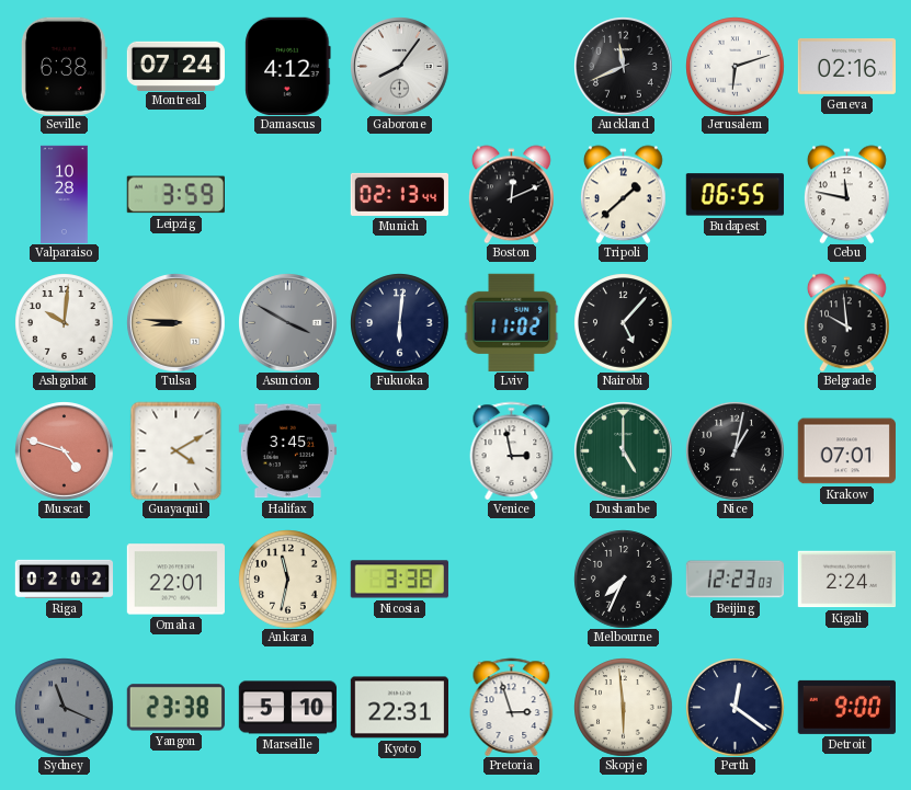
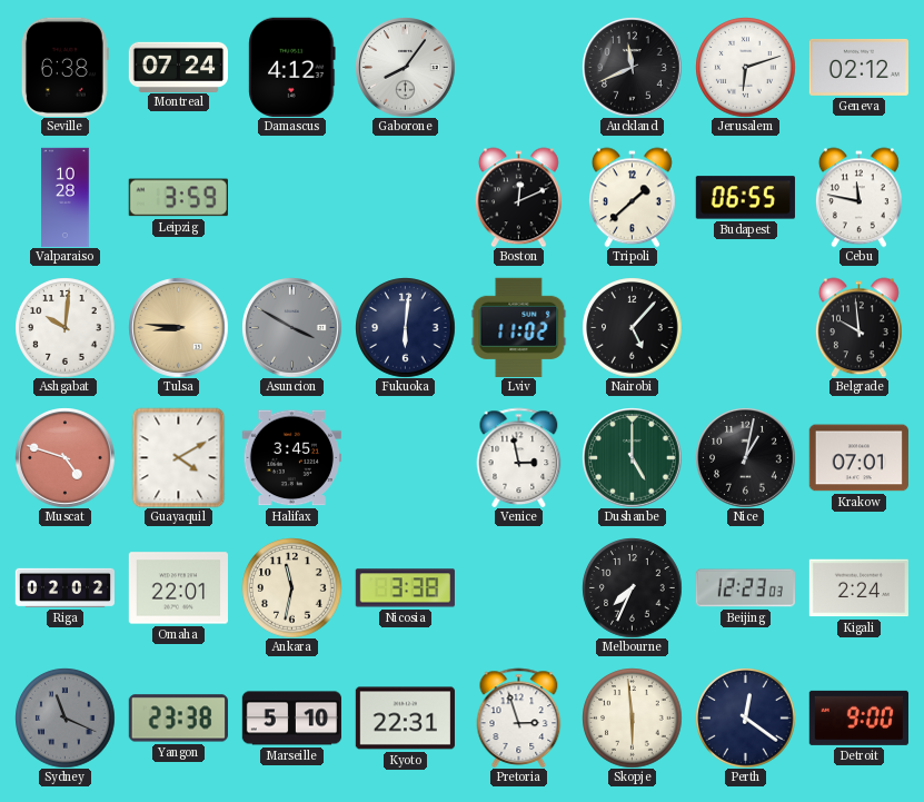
Geneva: 02:16 -> 02:12 (858, 67)
Munich: 02:13 -> none (399, 194)
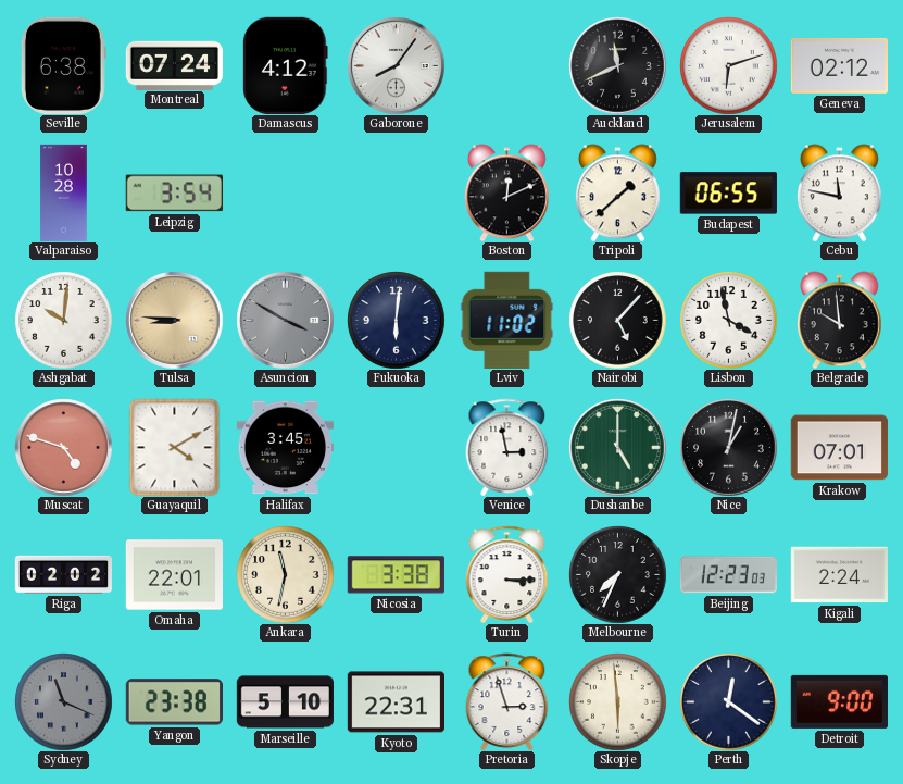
Leipzig: 3:59 -> 3:54 (174, 194)
Lisbon: none -> 3:58 (728, 320)
Turin: none -> 3:15 (507, 574)
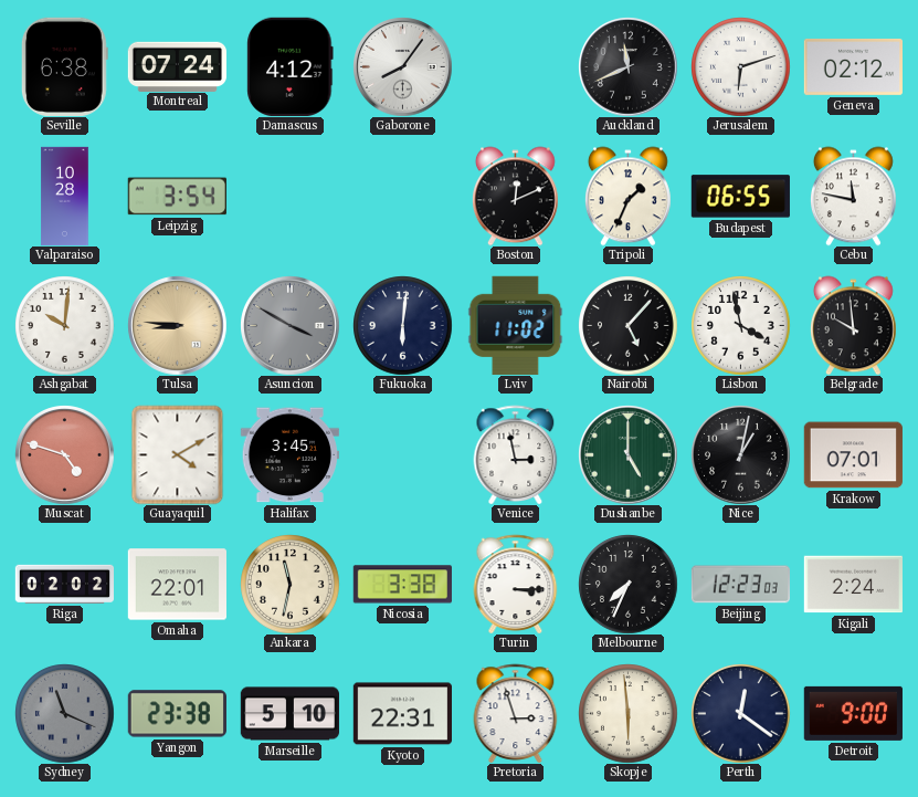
Tripoli: 1:38 -> 1:34 (627, 196)
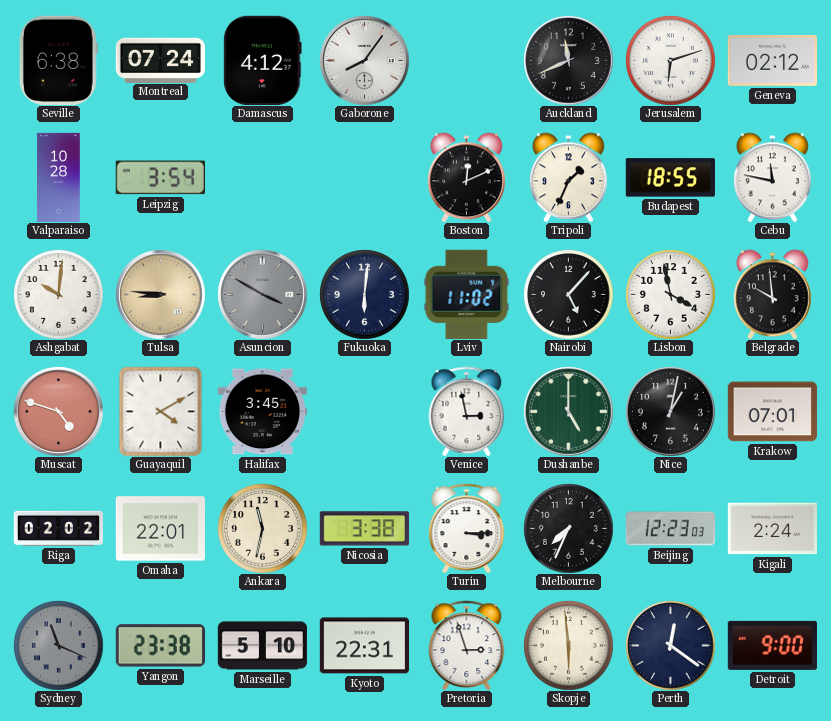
Budapest: 06:55 -> 18:55 (670, 178)
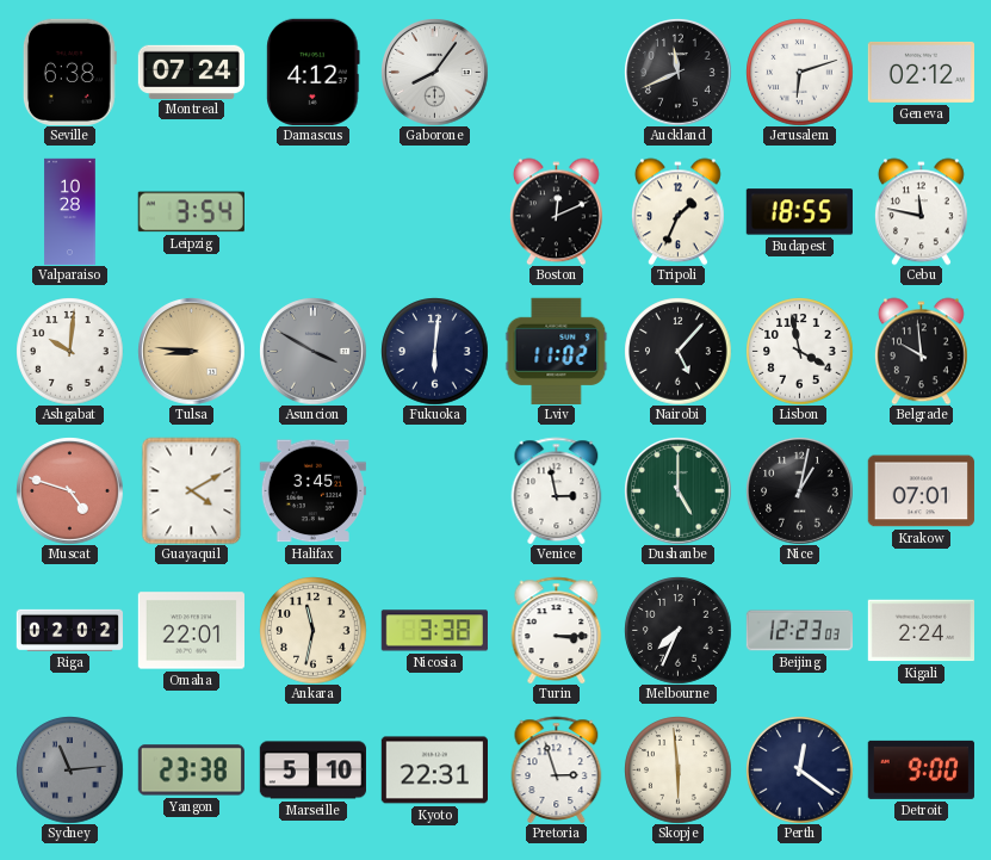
Sydney: 11:19 -> 11:14 (69, 769)
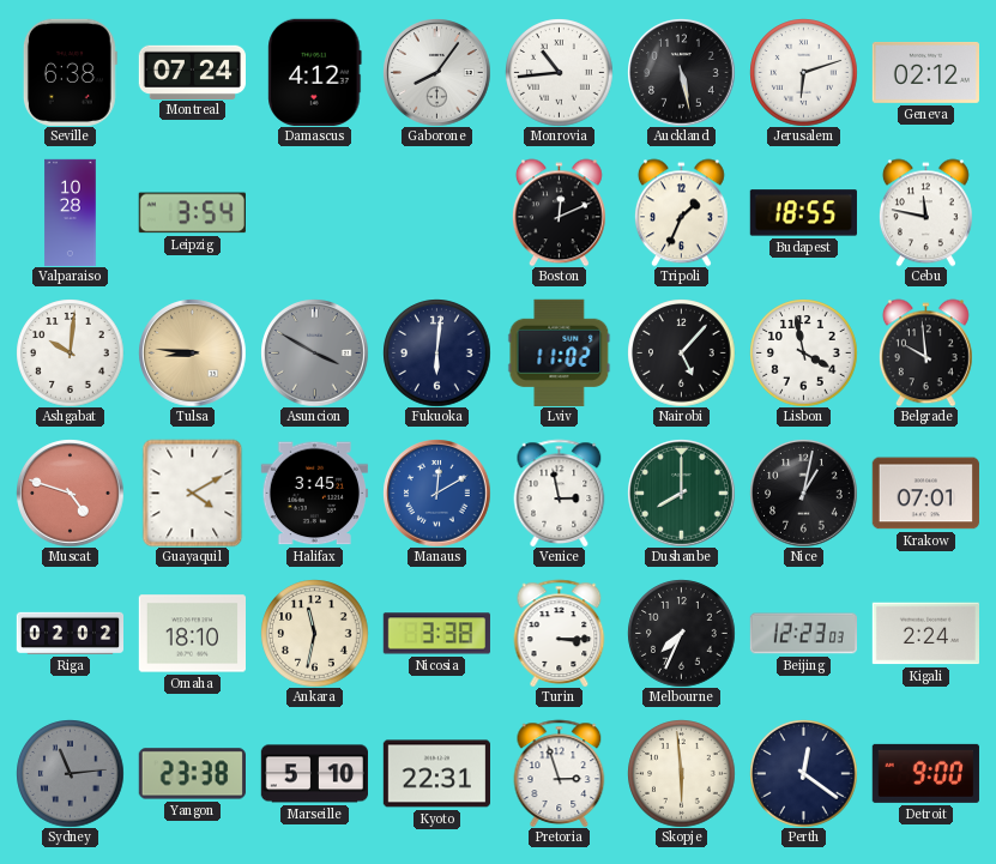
Monrovia: none -> 10:44 (559, 72)
Auckland: 11:41 -> 5:28 (681, 72)
Manaus: none -> 12:10 (436, 493)
Dushanbe: 5:00 -> 8:00 (681, 493)
Omaha: 22:01 -> 18:10 (192, 634)
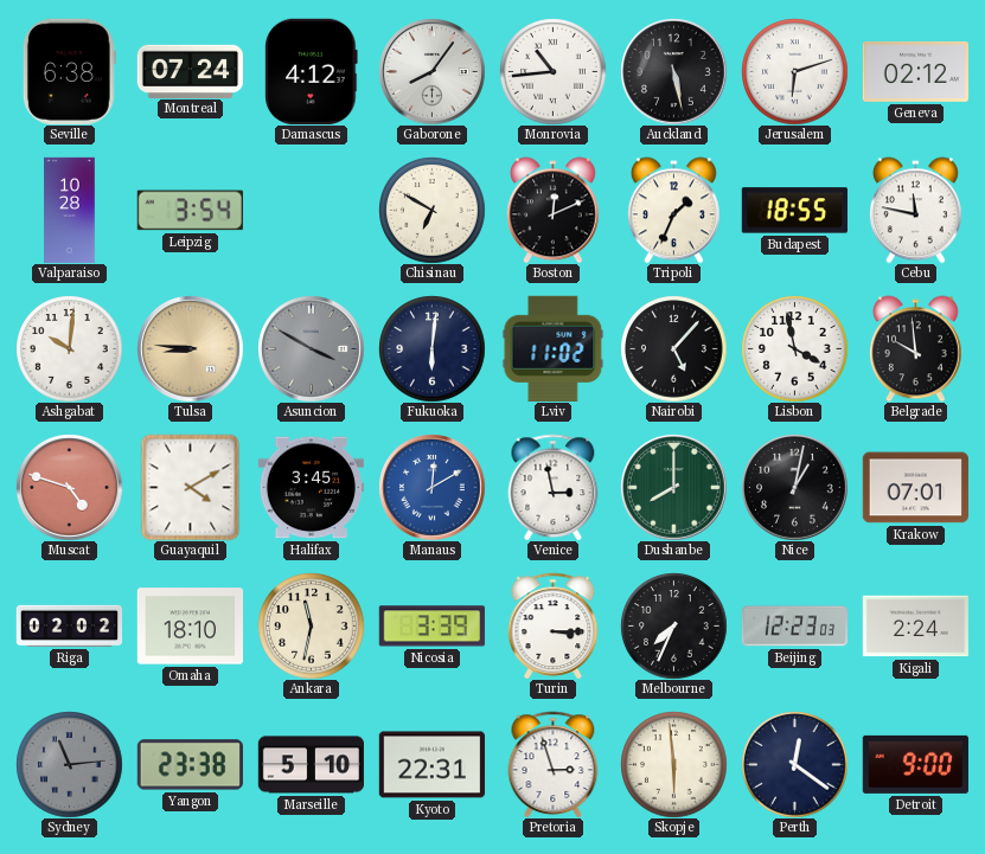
Chisinau: none -> 6:50 (431, 210)
Nicosia: 3:38 -> 3:39 (431, 627)
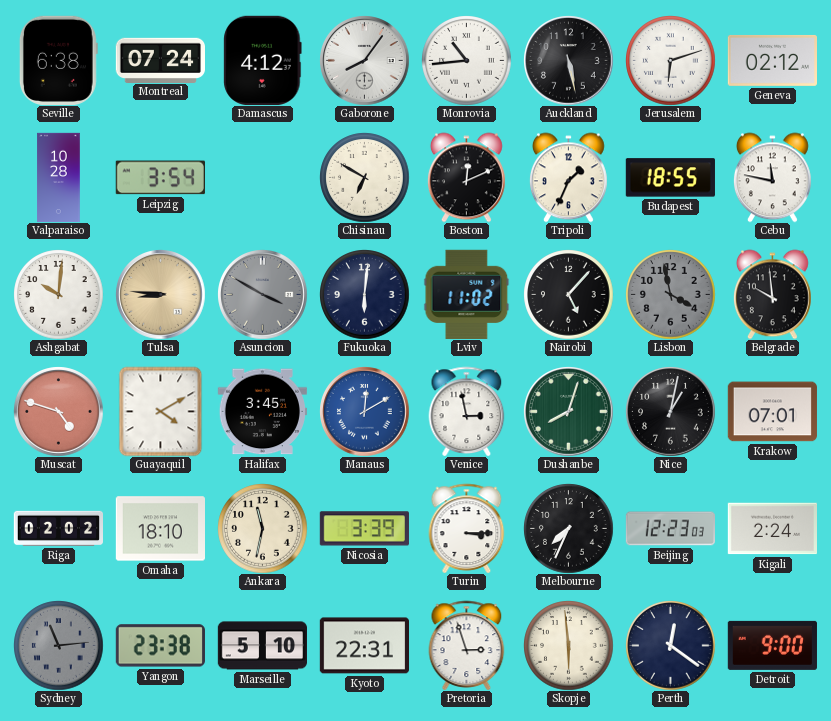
Lisbon dial: white -> grey (670, 294)
Dushanbe: 8:00 -> 8:03 (568, 411)
